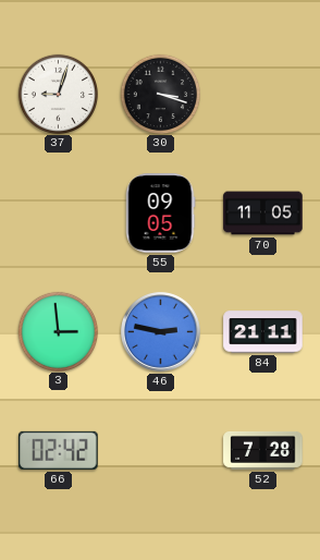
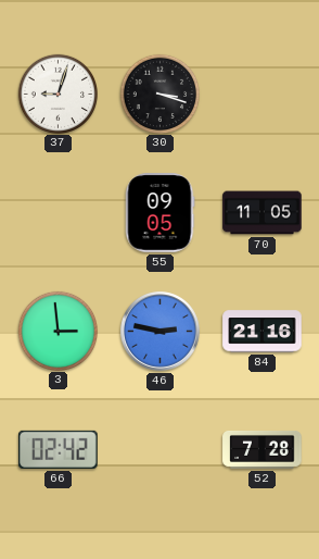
84: 21:11 -> 21:16 (263, 332)
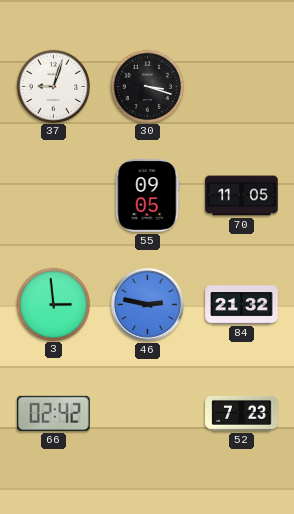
84: 21:16 -> 21:32 (242, 305)
52: 7:28 -> 7:23 (242, 413)
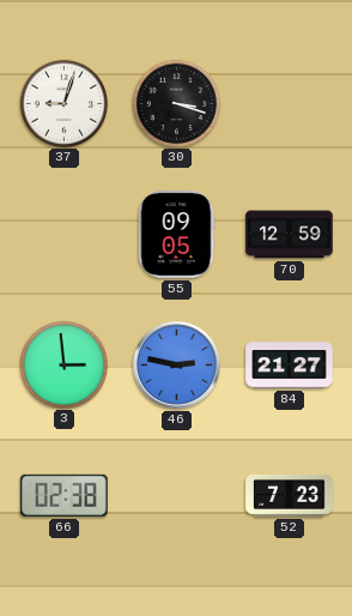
70: 11:05 -> 12:59 (290, 235)
84: 21:32 -> 21:27 (290, 366)
66: 02:42 -> 02:38 (65, 495)
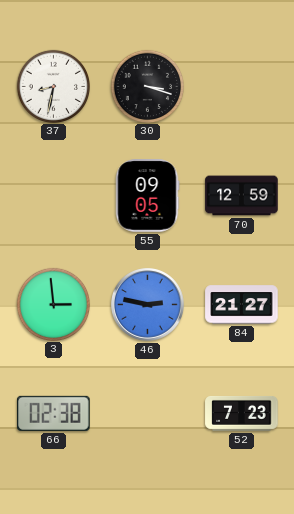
37: 9:03 -> 8:32 (53, 86)
